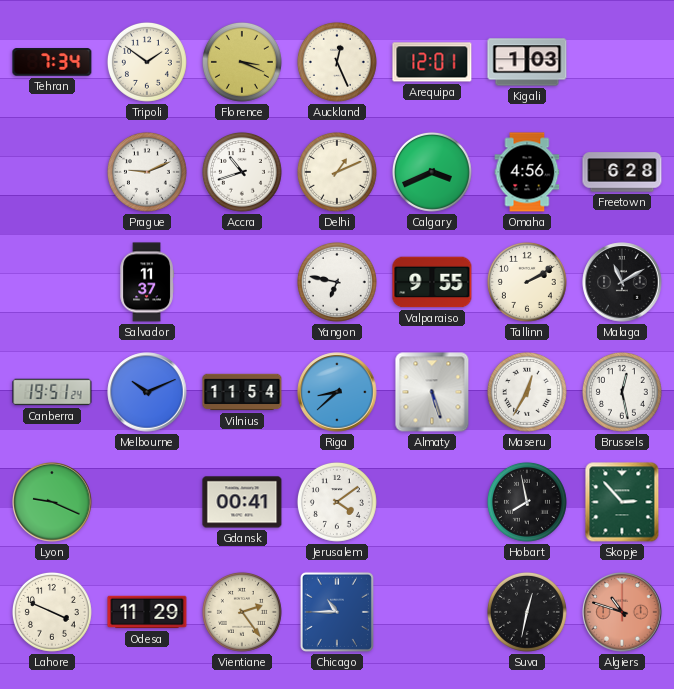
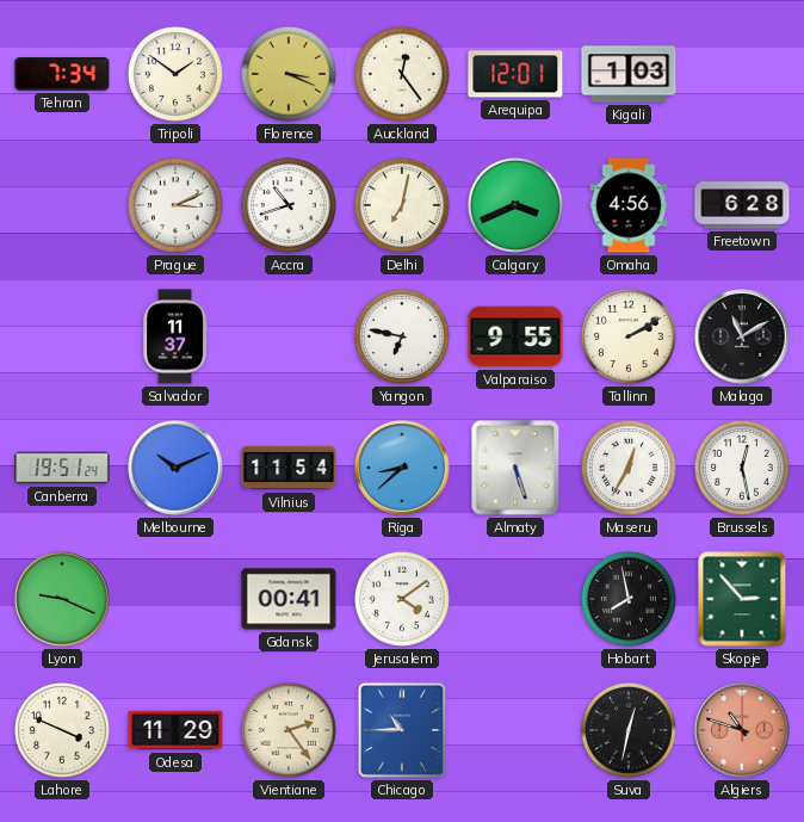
Auckland: 12:26 -> 12:24 (402, 74)
Prague: 9:11 -> 3:11 (175, 205)
Delhi: 1:11 -> 7:02 (402, 205)
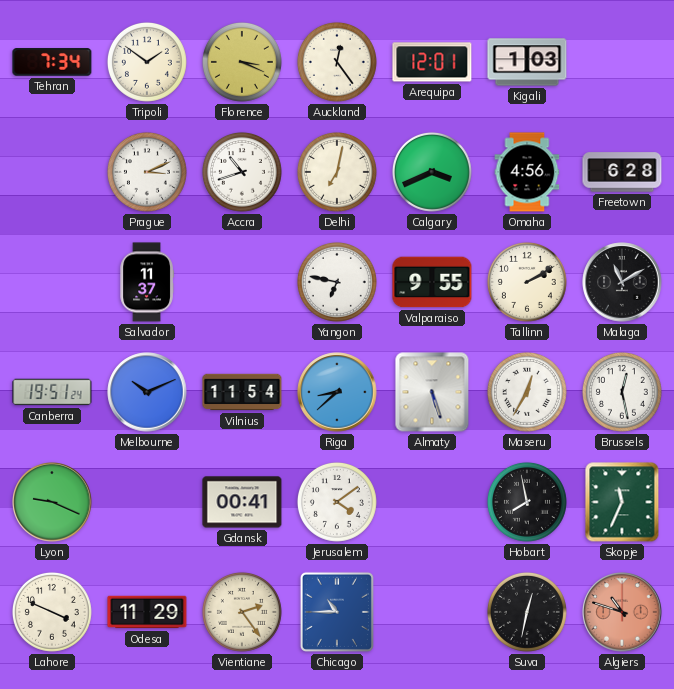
Skopje: 2:53 -> 11:34 (622, 502)
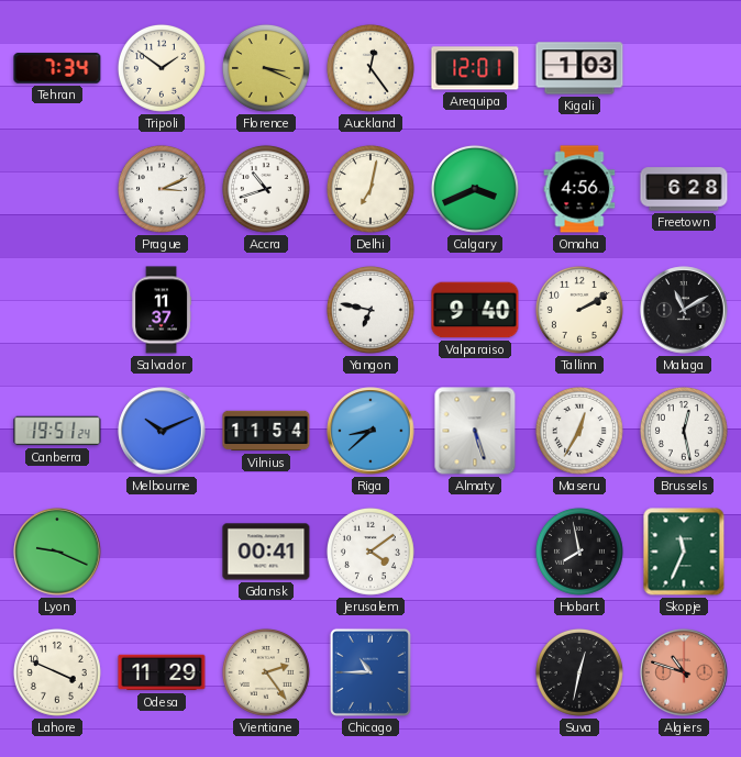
Valparaiso: 9:55 -> 9:40 (475, 310)
